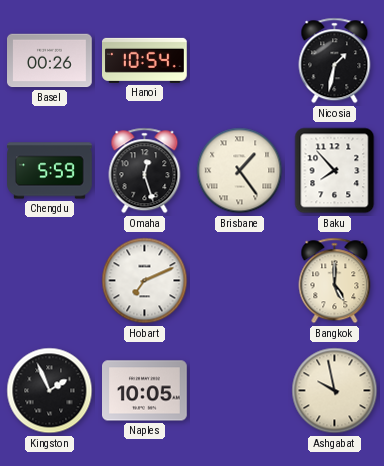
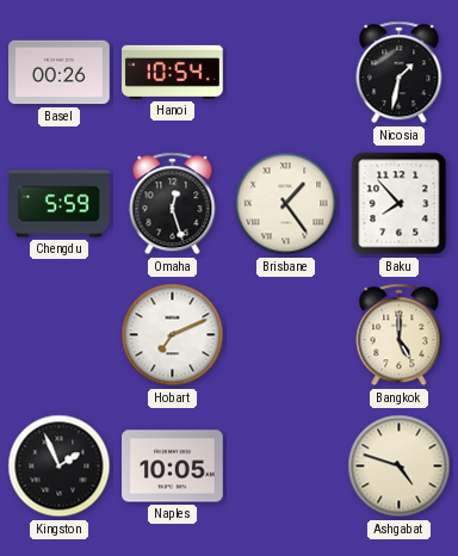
Ashgabat: 9:58 -> 4:48 (400, 467)
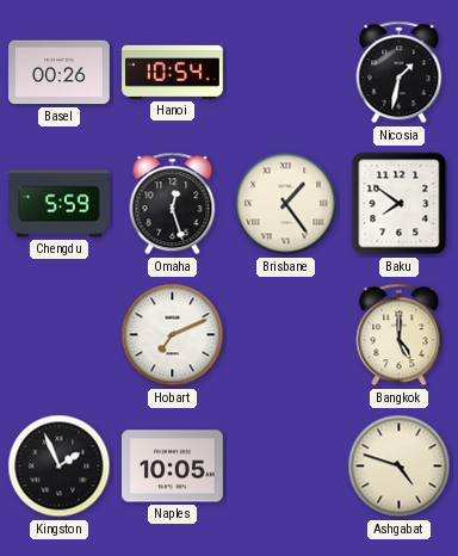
Baku: 7:53 -> 7:51 (400, 204)
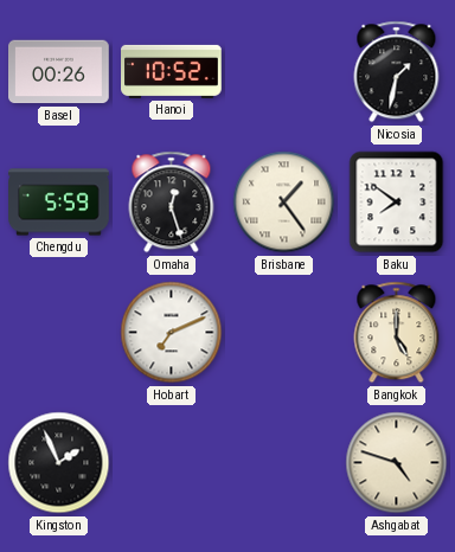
Hanoi: 10:54 -> 10:52 (172, 71)
Naples: 10:05 -> none (173, 467)
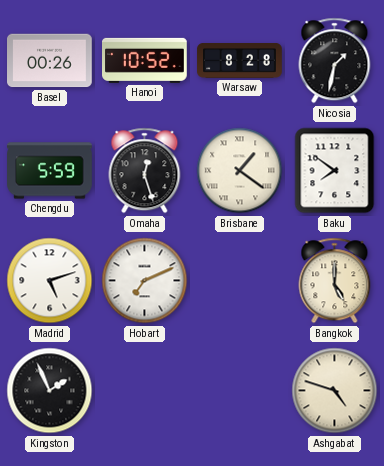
Warsaw: none -> 8:28 (240, 61)
Brisbane: 1:24 -> 1:21 (240, 171)
Madrid: none -> 5:12 (50, 281)
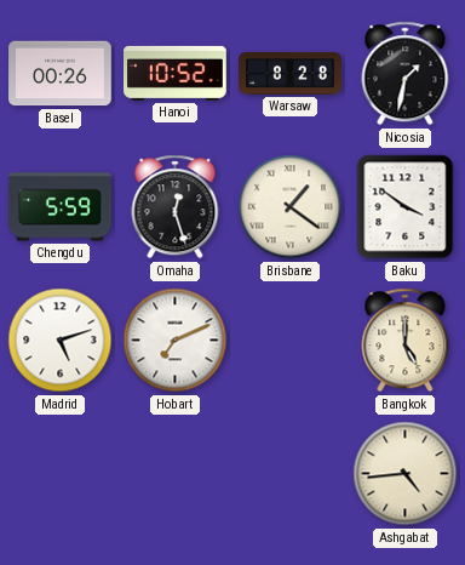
Baku: 7:51 -> 3:51 (406, 207)
Kingston: 1:56 -> none (50, 391)
Ashgabat: 4:48 -> 4:44 (406, 474)
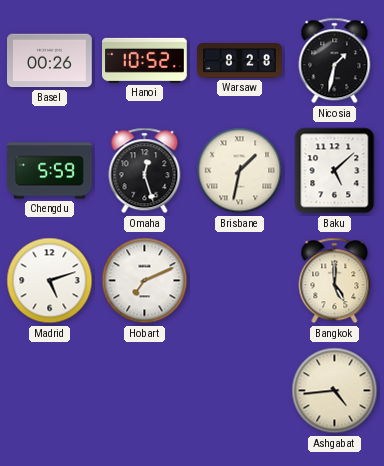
Brisbane: 1:21 -> 1:32 (240, 171)
Baku: 3:51 -> 5:08 (335, 171)
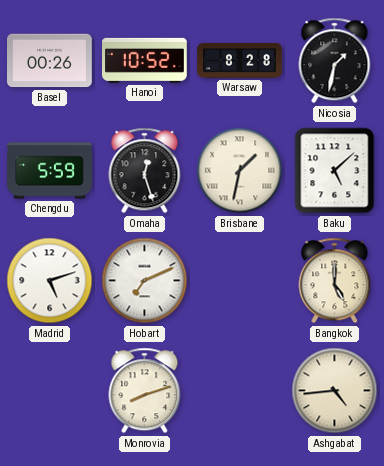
Monrovia: none -> 8:12 (145, 391)
